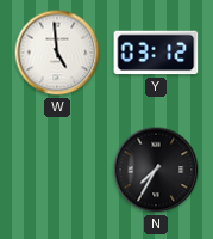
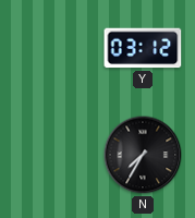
W: 4:59 -> none (57, 53)
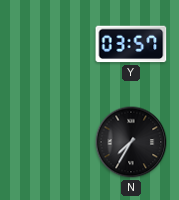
Y: 03:12 -> 03:57 (131, 44)
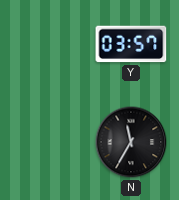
N: 7:35 -> 11:35 (131, 142)
